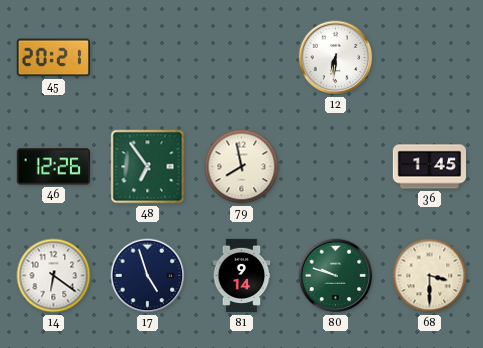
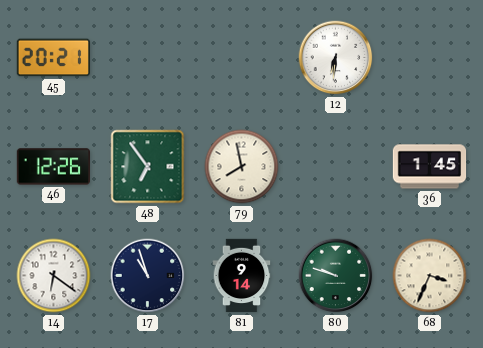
17: 4:57 -> 10:57 (148, 276)
68: 3:30 -> 3:34 (430, 276)
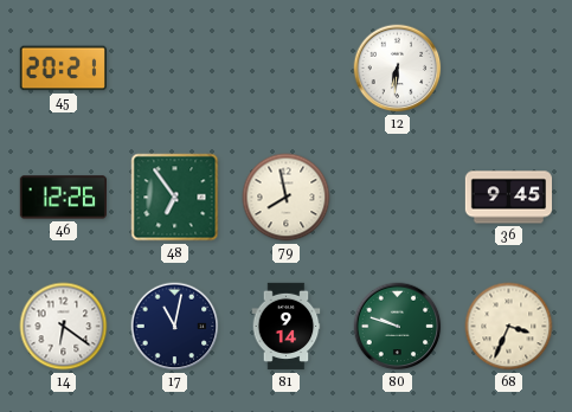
36: 1:45 -> 9:45 (509, 198)
17: 10:57 -> 11:02 (175, 327)
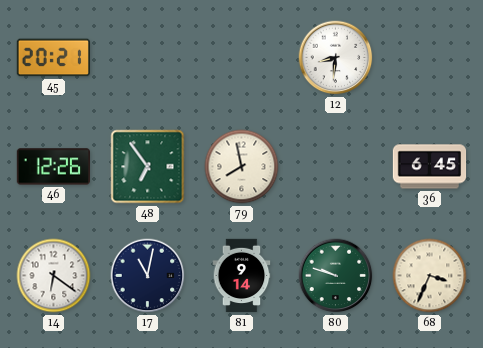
12: 6:31 -> 8:31 (336, 58)
36: 9:45 -> 6:45 (430, 167)
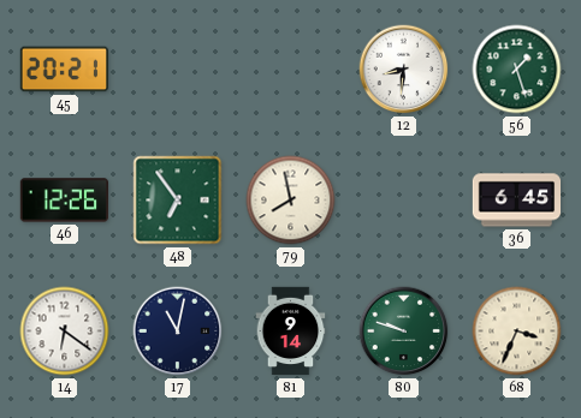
56: none -> 1:27 (517, 70)
